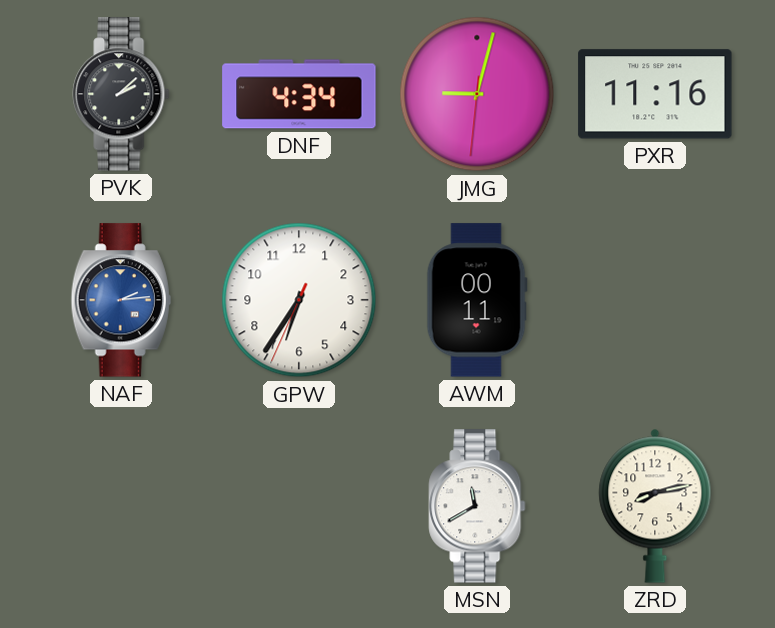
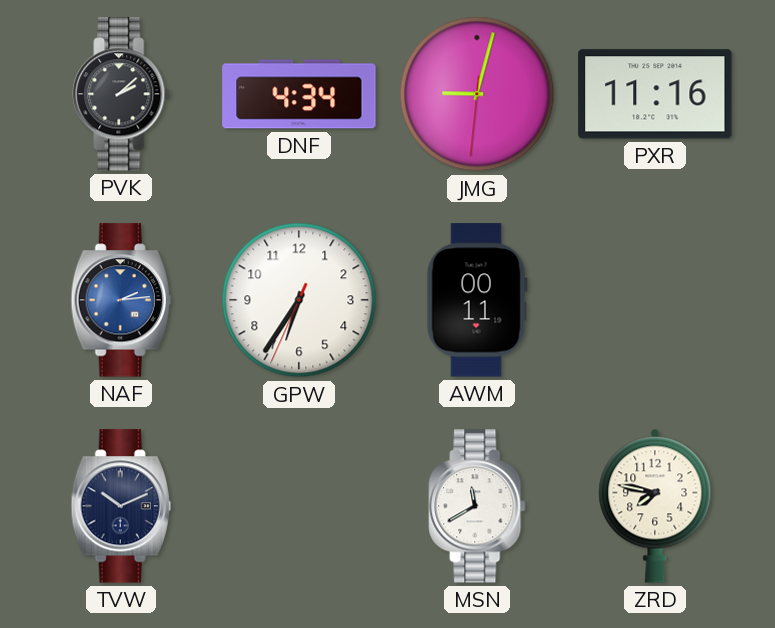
TVW: none -> 10:11 (121, 506)
ZRD: 8:13 -> 7:47 (655, 506)
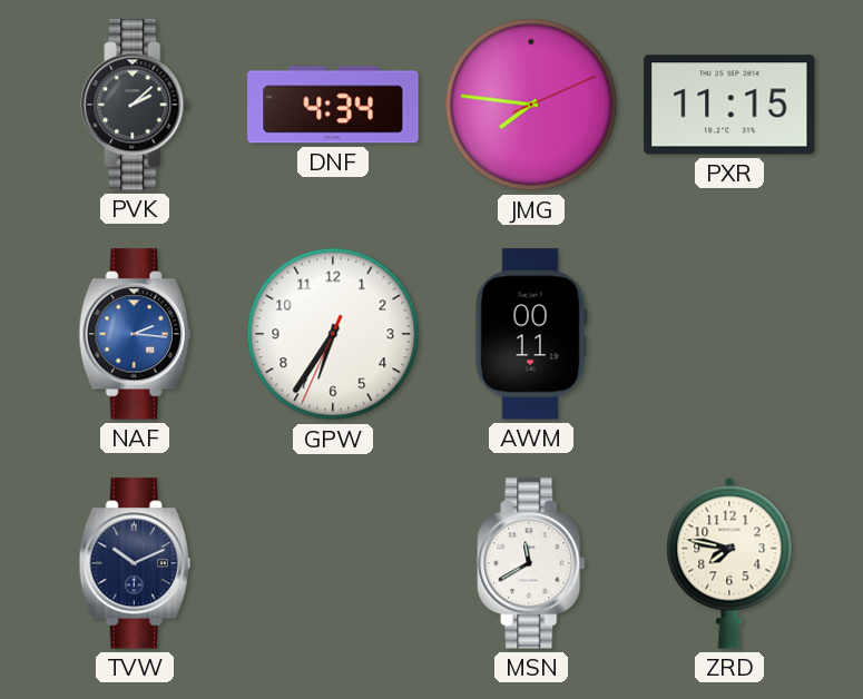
JMG: 9:02 -> 7:46 (531, 105)
PXR: 11:16 -> 11:15 (729, 105)
NAF: 2:14 -> 2:16 (135, 334)
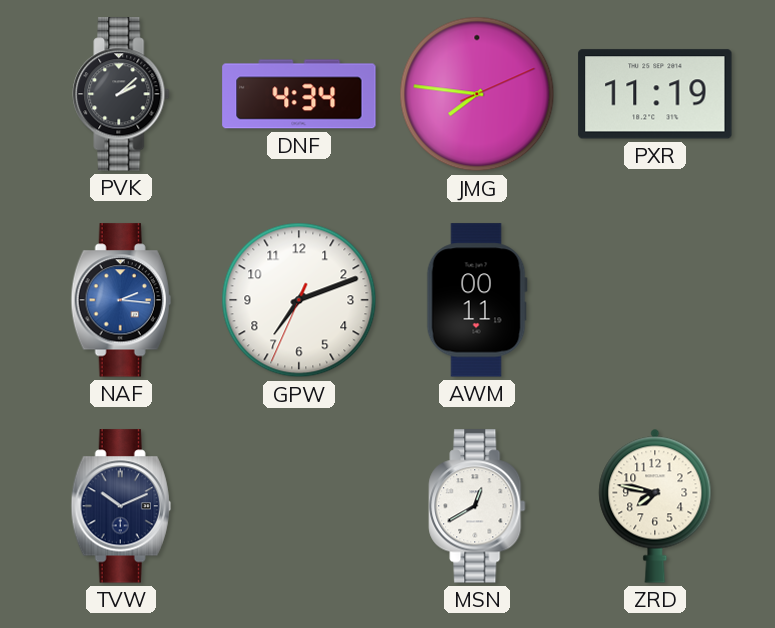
PXR: 11:15 -> 11:19 (655, 94)
GPW: 6:35 -> 7:11 (299, 300)
MSN: 11:40 -> 12:40 (477, 506)
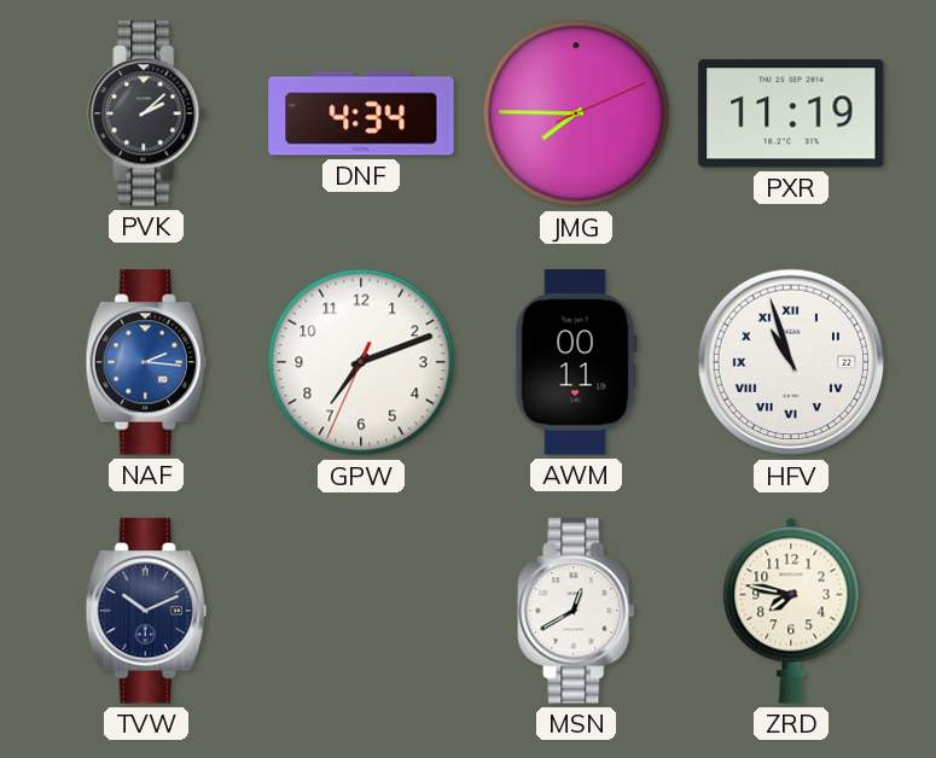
JMG: 7:46 -> 7:45 (576, 113)
HFV: none -> 10:57 (791, 362)
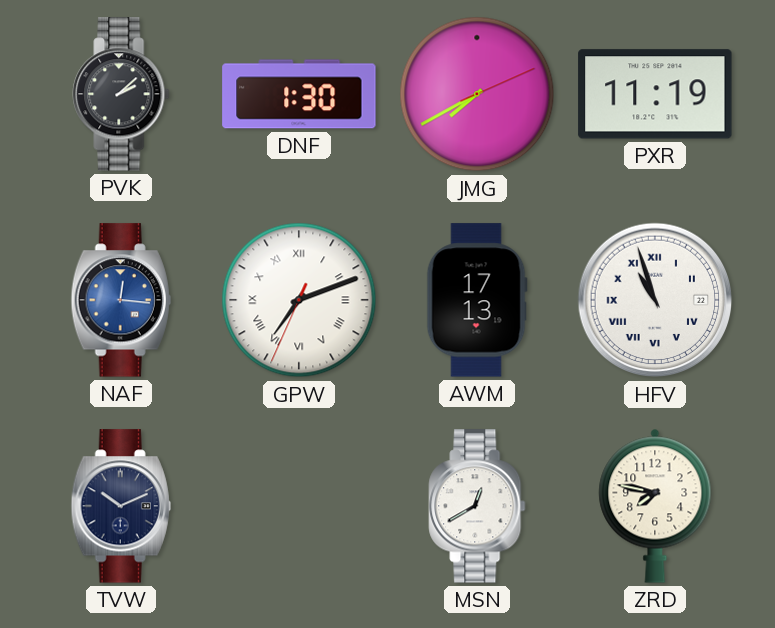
DNF: 4:34 -> 1:30 (299, 94)
JMG: 7:45 -> 7:40 (477, 94)
NAF: 2:16 -> 12:16 (121, 300)
GPW numerals: Arabic -> Roman (299, 300)
AWM: 00:11 -> 17:13 (477, 300)
